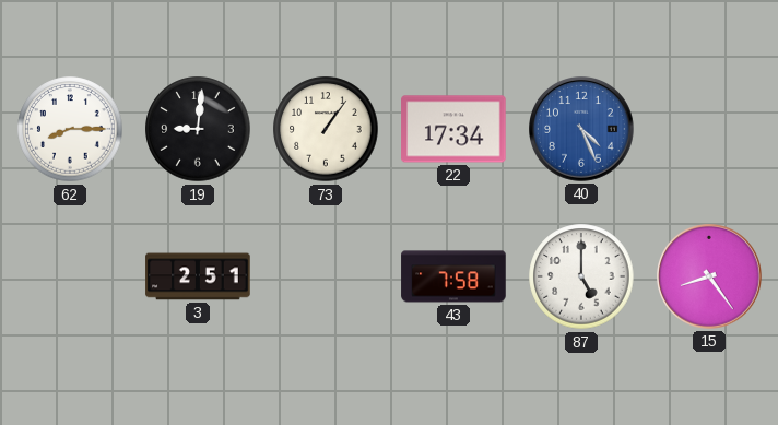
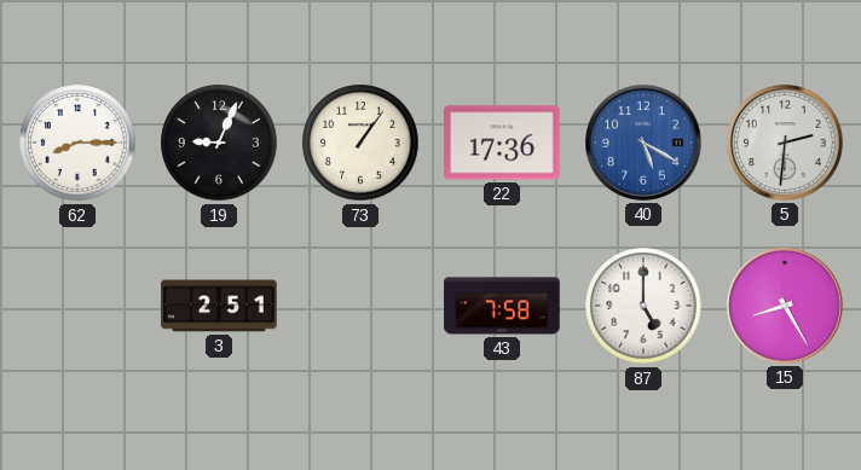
19: 9:01 -> 9:04 (219, 143)
22: 17:34 -> 17:36 (502, 143)
40: 4:26 -> 5:20 (645, 144)
5: none -> 2:31 (786, 144)
15: 8:24 -> 8:25 (786, 307)
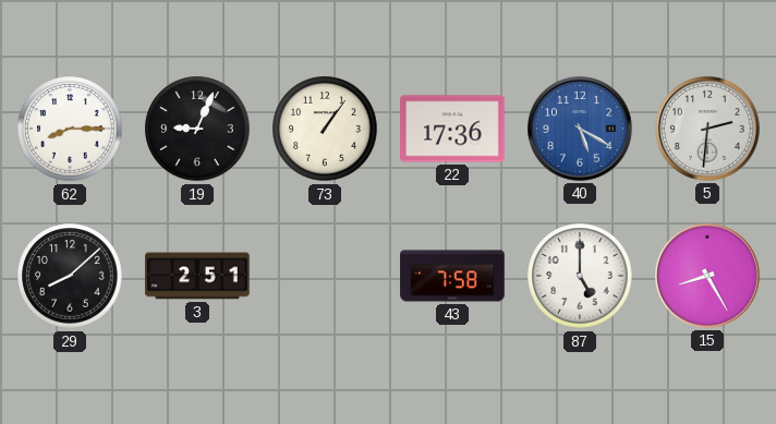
29: none -> 8:08 (70, 276)
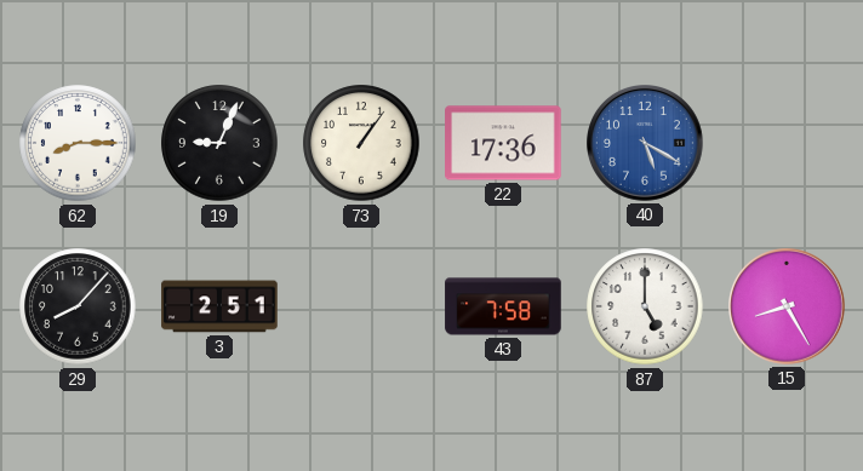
5: 2:31 -> none (708, 130)
29: 8:08 -> 8:07 (78, 306)
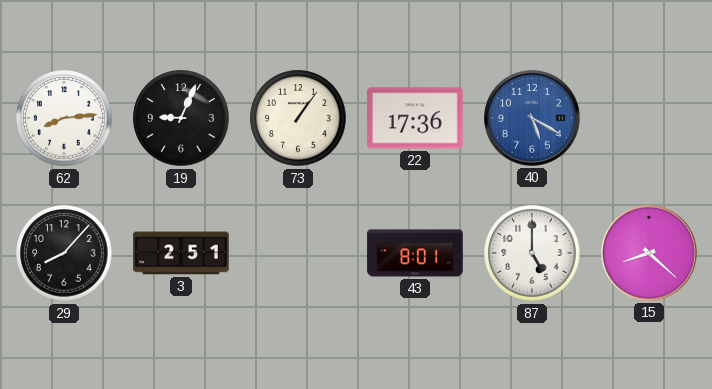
62: 8:15 -> 8:14 (64, 118)
43: 7:58 -> 8:01 (415, 253)
15: 8:25 -> 8:22 (650, 254)
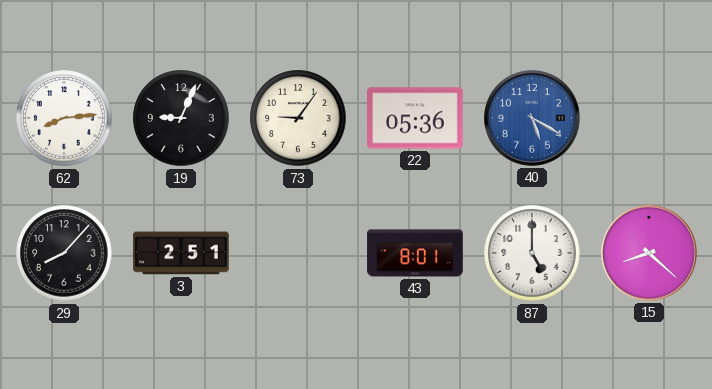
73: 1:06 -> 9:06 (298, 118)
22: 17:36 -> 05:36 (415, 118)
